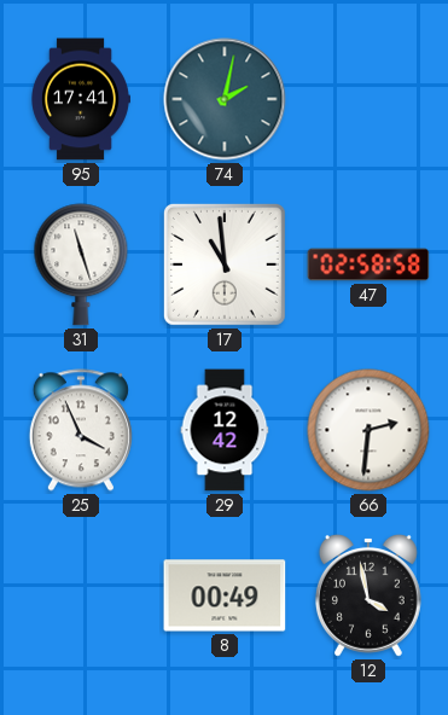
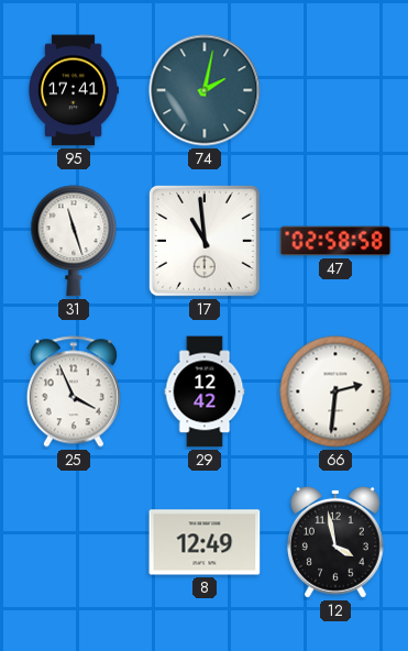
8: 00:49 -> 12:49 (205, 542)
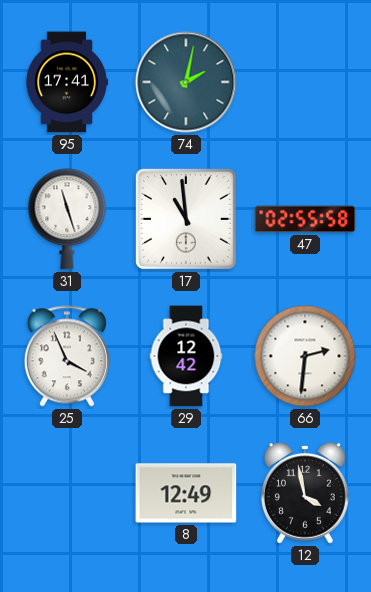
47: 02:58 -> 02:55 (305, 219)
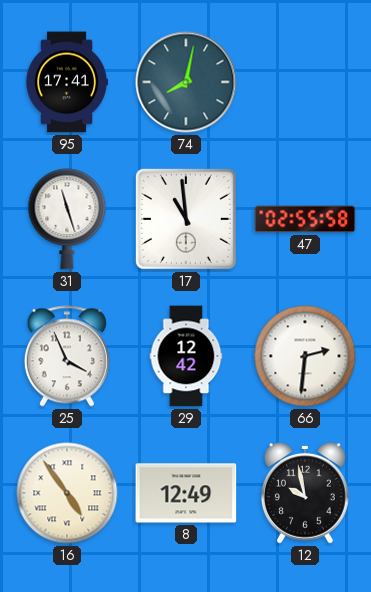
74: 2:02 -> 8:02 (186, 82)
16: none -> 4:54 (67, 493)
12: 3:58 -> 9:58 (305, 493)
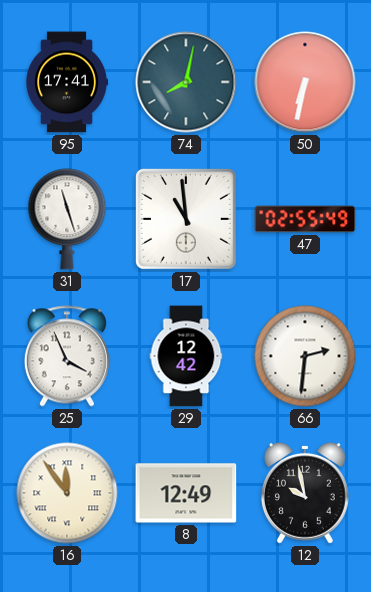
50: none -> 6:32 (305, 82)
47: 02:55:58 -> 02:55:49 (305, 219)
16: 4:54 -> 11:54 (67, 493)
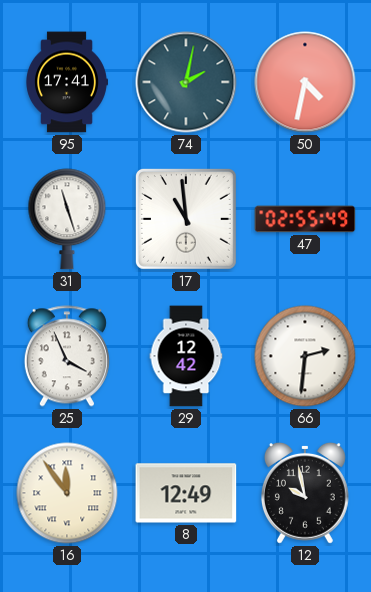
74: 8:02 -> 2:02 (186, 82)
50: 6:32 -> 4:32 (305, 82)
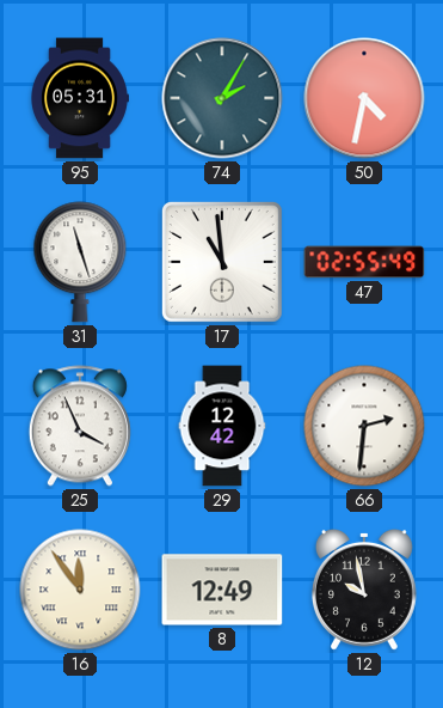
95: 17:41 -> 05:31 (80, 98)
74: 2:02 -> 2:05 (222, 98)
